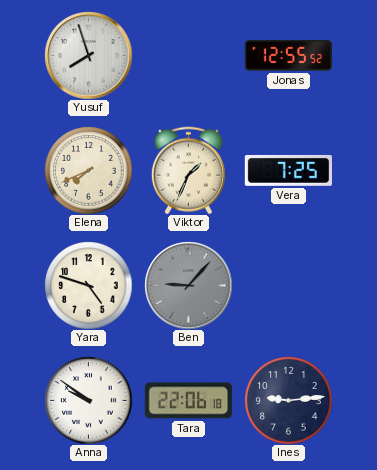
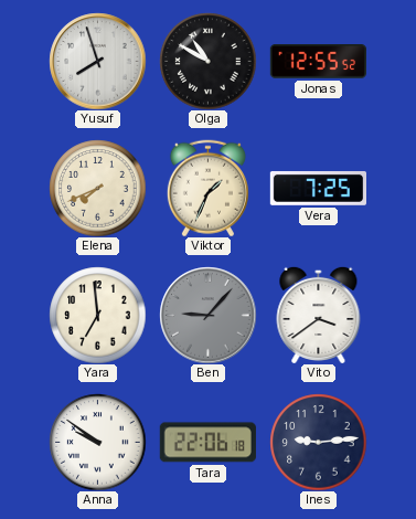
Olga: none -> 10:50 (207, 61)
Yara: 4:48 -> 6:59 (97, 315)
Vito: none -> 3:39 (319, 315)
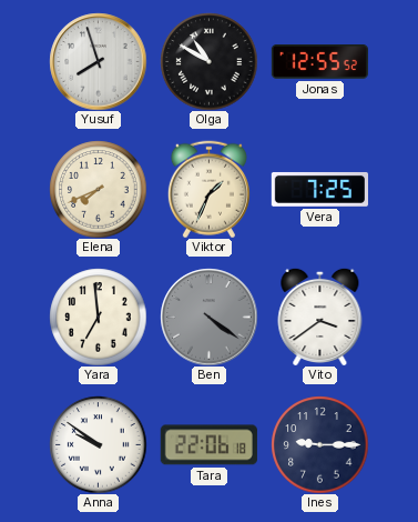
Ben: 9:07 -> 4:21 (208, 317)
Ines: 9:14 -> 9:15 (319, 444)
